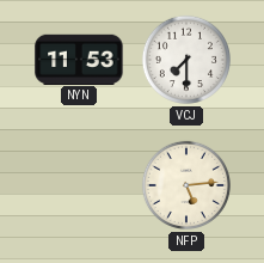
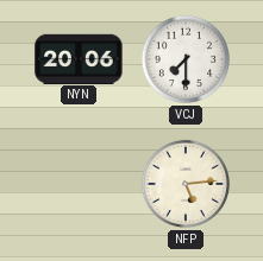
NYN: 11:53 -> 20:06 (79, 58)
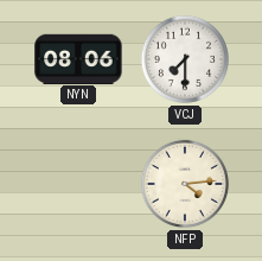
NYN: 20:06 -> 08:06 (78, 58)
NFP: 5:14 -> 4:14 (185, 184)
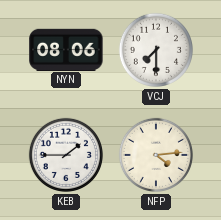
KEB: none -> 1:45 (66, 155)
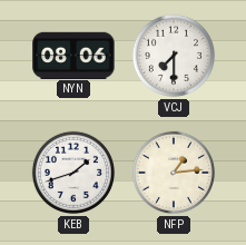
KEB: 1:45 -> 1:42 (73, 173)
NFP: 4:14 -> 1:14 (174, 173)
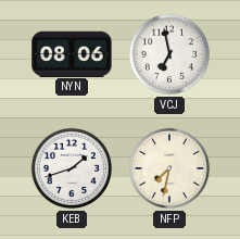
VCJ: 7:30 -> 6:58 (169, 54)
NFP: 1:14 -> 7:32 (169, 168)
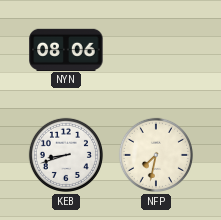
VCJ: 6:58 -> none (169, 54)
KEB: 1:42 -> 8:42 (66, 155)
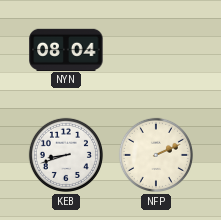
NYN: 08:06 -> 08:04 (66, 49)
NFP: 7:32 -> 2:11 (156, 155)
